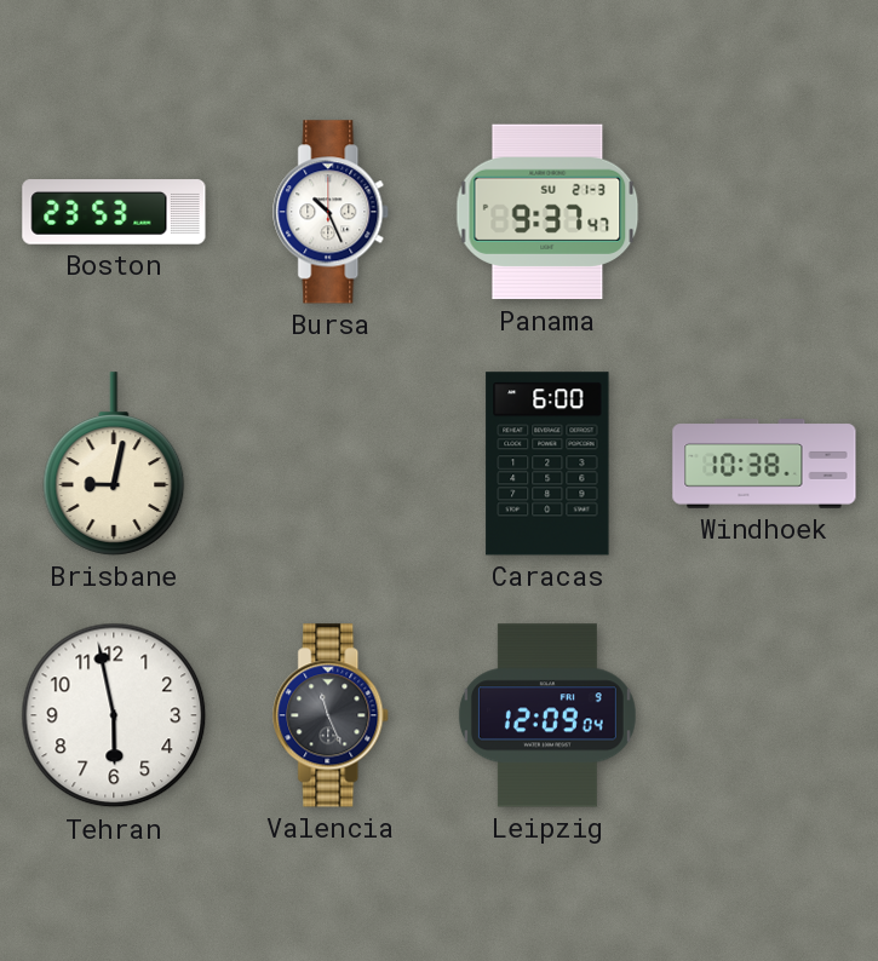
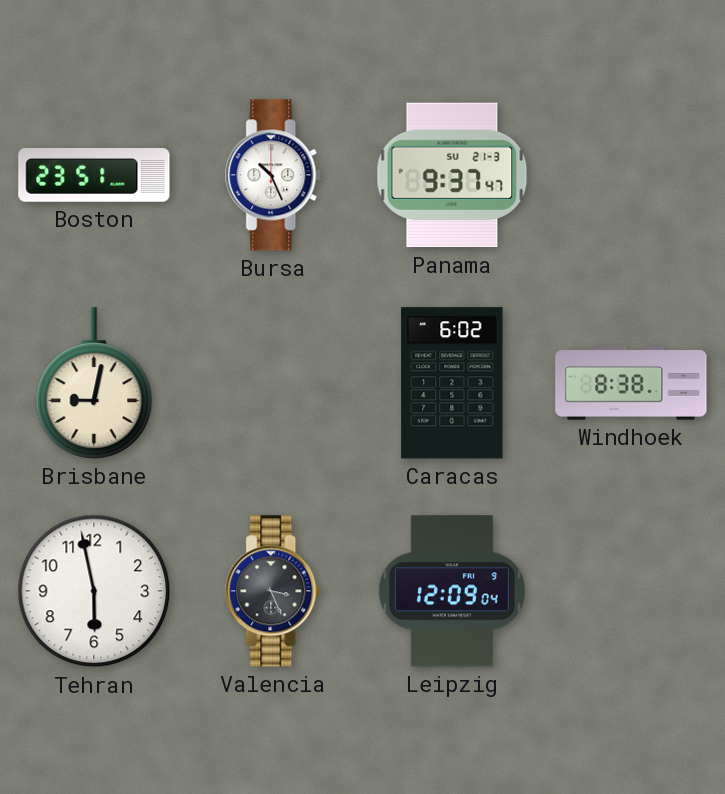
Boston: 23:53 -> 23:51 (94, 175)
Caracas: 6:00 -> 6:02 (452, 383)
Windhoek: 10:38 -> 8:38 (631, 383)
Valencia: 11:26 -> 3:26 (274, 591)
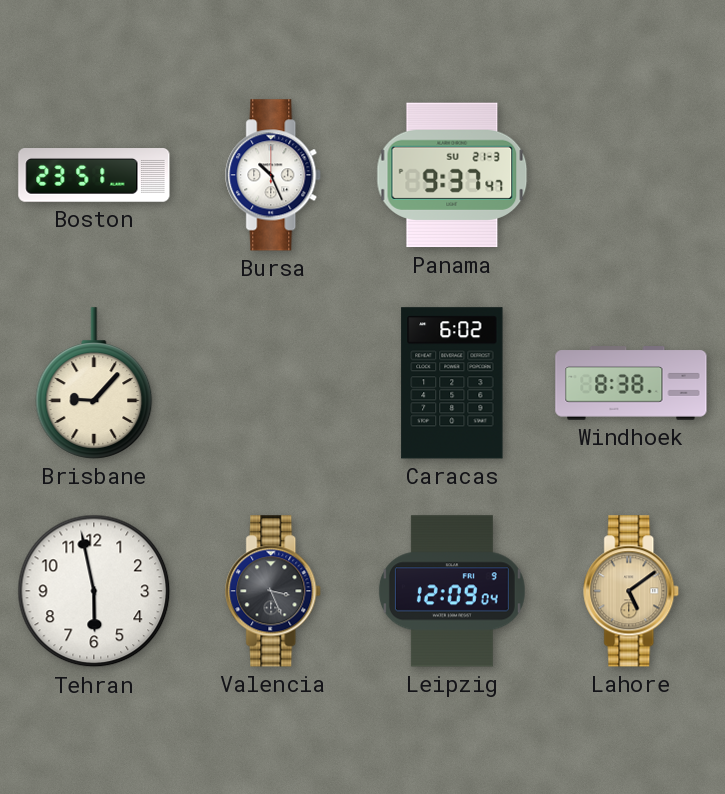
Brisbane: 9:02 -> 9:07 (94, 383)
Lahore: none -> 5:09 (632, 591)
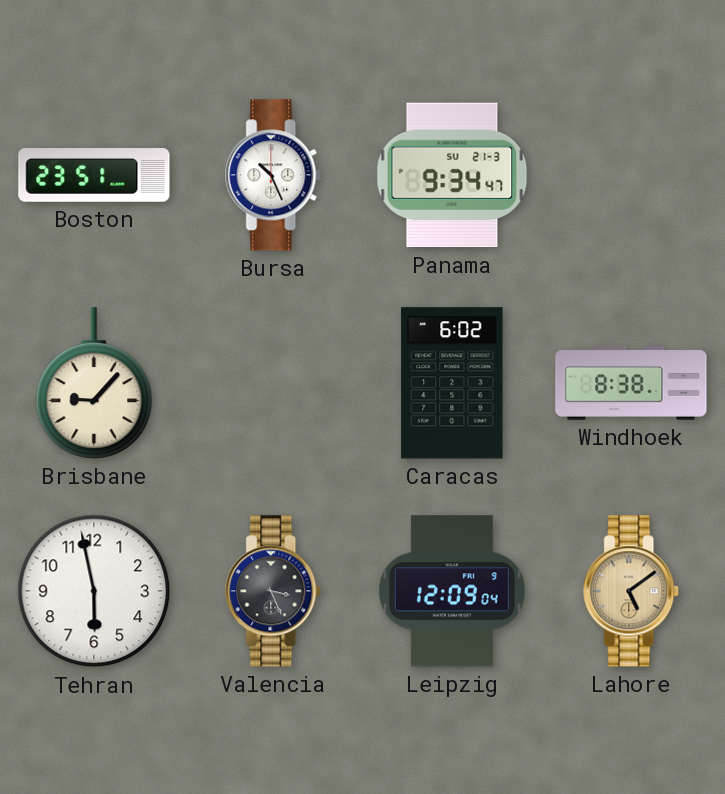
Panama: 9:37 -> 9:34 (452, 175)
